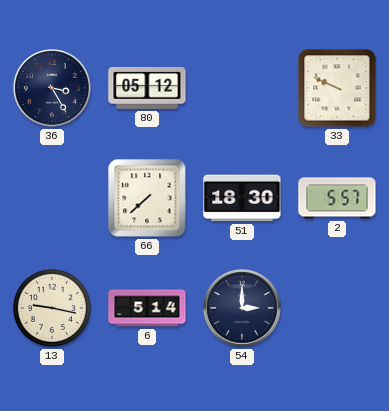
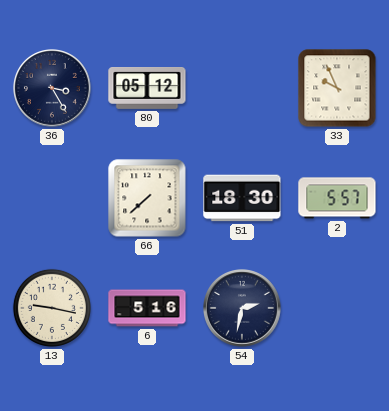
33: 9:49 -> 9:56 (337, 88)
6: 5:14 -> 5:16 (147, 308)
54: 3:00 -> 2:32 (243, 309)
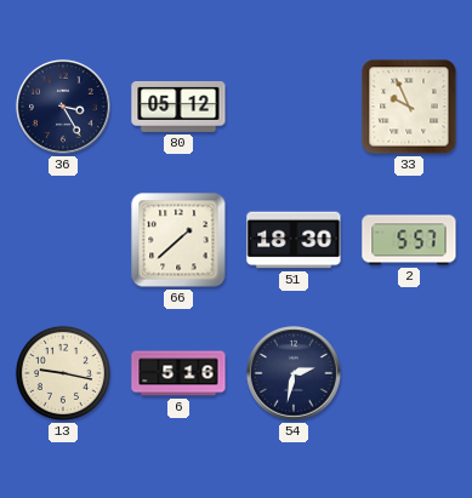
66: 7:38 -> 1:38 (178, 240)
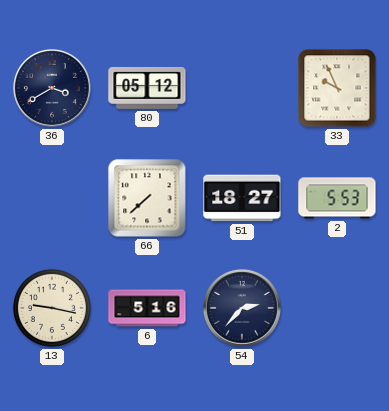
36: 3:25 -> 3:40 (53, 89)
66: 1:38 -> 7:38 (147, 198)
51: 18:30 -> 18:27 (242, 198)
2: 5:57 -> 5:53 (337, 198)
54: 2:32 -> 2:37 (243, 309)
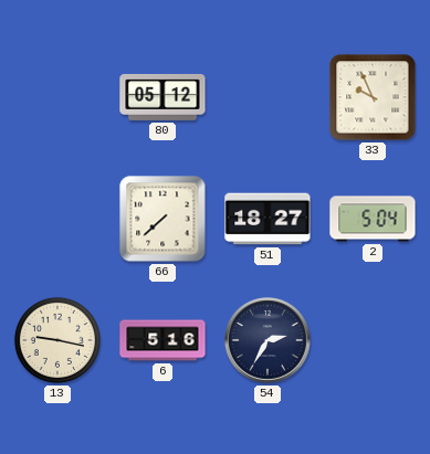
36: 3:40 -> none (53, 89)
2: 5:53 -> 5:04 (373, 219)
54: 2:37 -> 2:35 (269, 341)
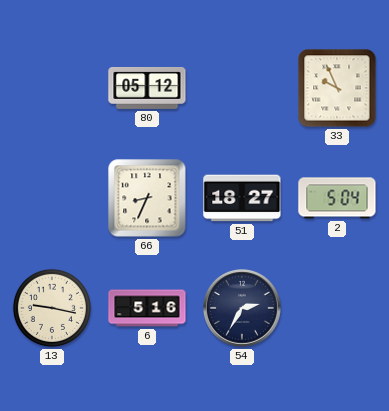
66: 7:38 -> 8:34 (147, 198)
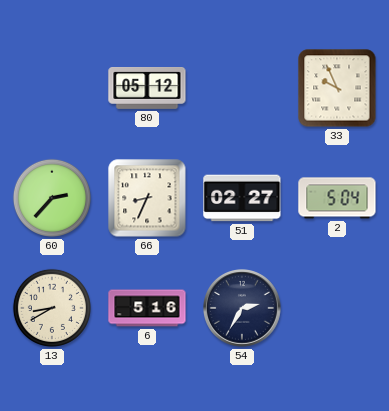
60: none -> 2:37 (52, 198)
51: 18:27 -> 02:27 (242, 198)
13: 9:17 -> 8:40 (52, 308)
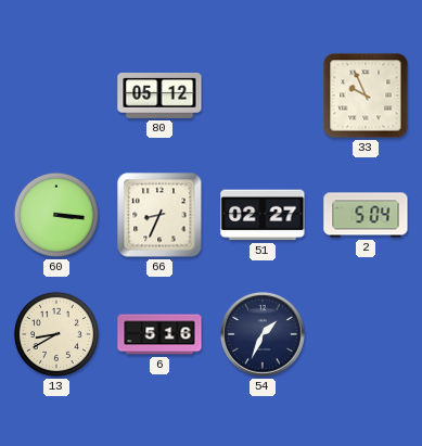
60: 2:37 -> 3:16 (56, 215)
54: 2:35 -> 1:34 (264, 335)
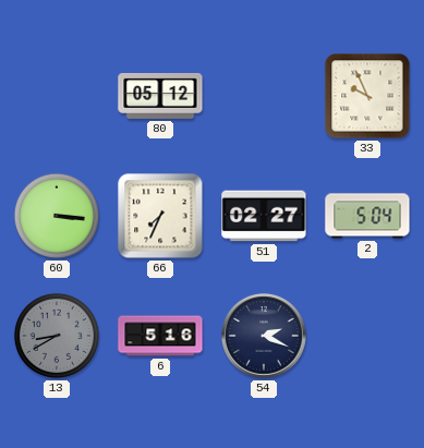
66: 8:34 -> 7:34 (160, 216)
13 dial: cream -> grey (57, 336)
54: 1:34 -> 2:19 (265, 337)
